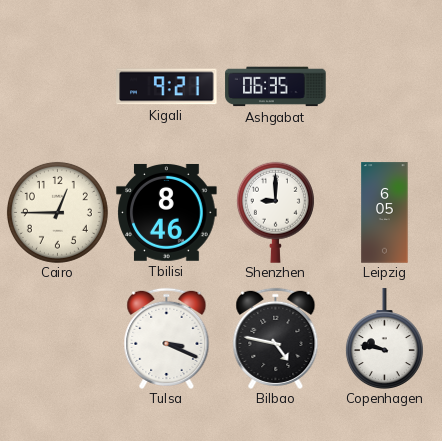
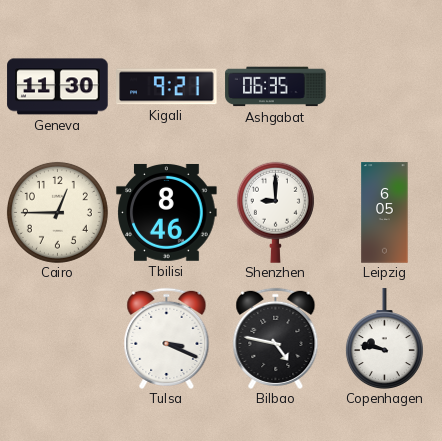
Geneva: none -> 11:30 (58, 87)
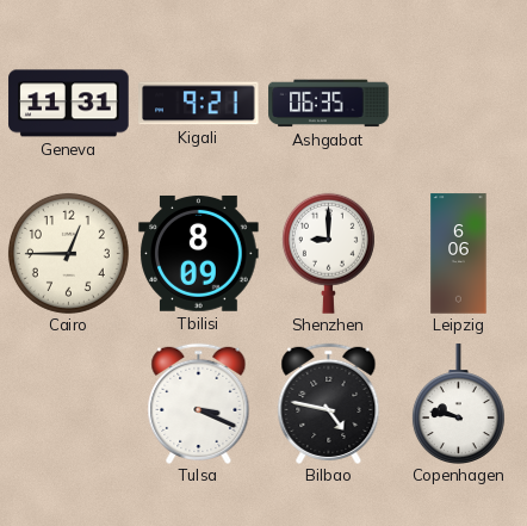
Geneva: 11:30 -> 11:31 (69, 104)
Tbilisi: 8:46 -> 8:09 (199, 253)
Leipzig: 6:05 -> 6:06 (459, 254)
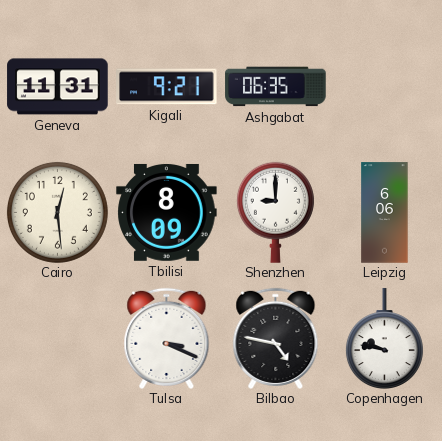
Cairo: 12:45 -> 12:29 (57, 212)
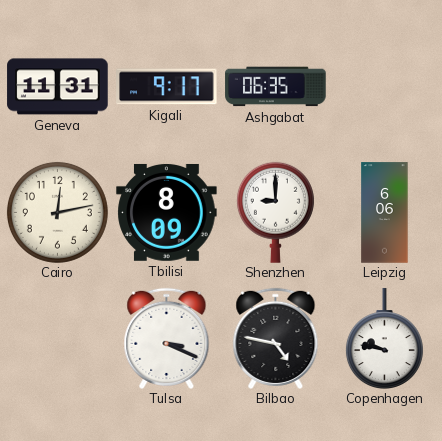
Kigali: 9:21 -> 9:17 (167, 87)
Cairo: 12:29 -> 12:13 (57, 212)
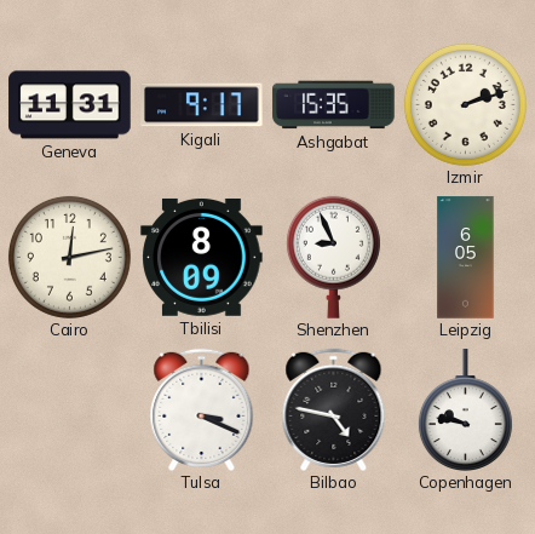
Ashgabat: 06:35 -> 15:35 (334, 105)
Izmir: none -> 2:12 (465, 104)
Shenzhen: 9:00 -> 8:56 (333, 257)
Leipzig: 6:06 -> 6:05 (466, 258)
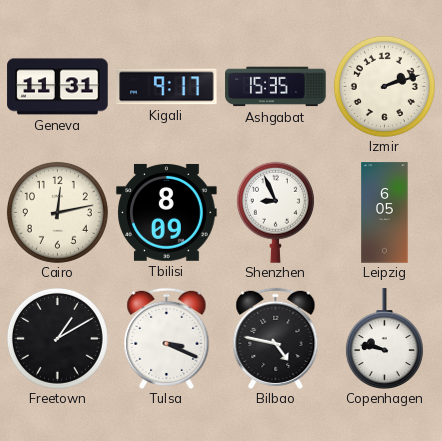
Freetown: none -> 1:10 (57, 338)
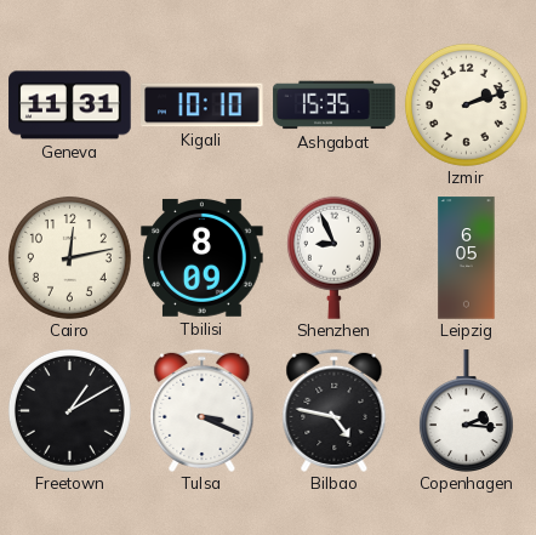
Kigali: 9:17 -> 10:10 (203, 106)
Copenhagen: 9:47 -> 2:16 (466, 410)
